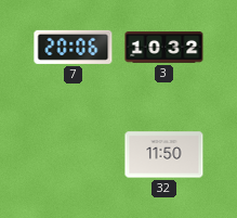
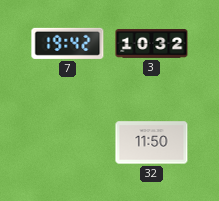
7: 20:06 -> 19:42 (68, 43)
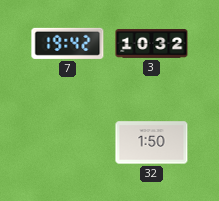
32: 11:50 -> 1:50 (152, 143)
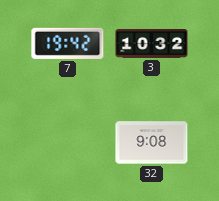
32: 1:50 -> 9:08 (152, 143)
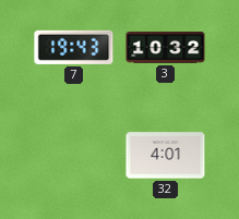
7: 19:42 -> 19:43 (74, 47)
32: 9:08 -> 4:01 (166, 156)
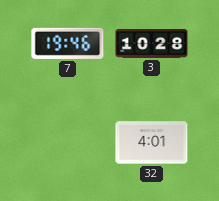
7: 19:43 -> 19:46 (68, 43)
3: 10:32 -> 10:28 (152, 44)
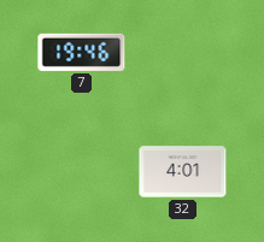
3: 10:28 -> none (152, 44)
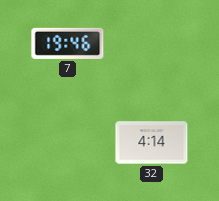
32: 4:01 -> 4:14 (152, 143)
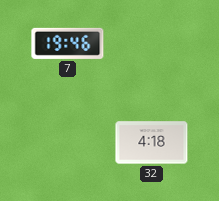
32: 4:14 -> 4:18 (152, 143)
